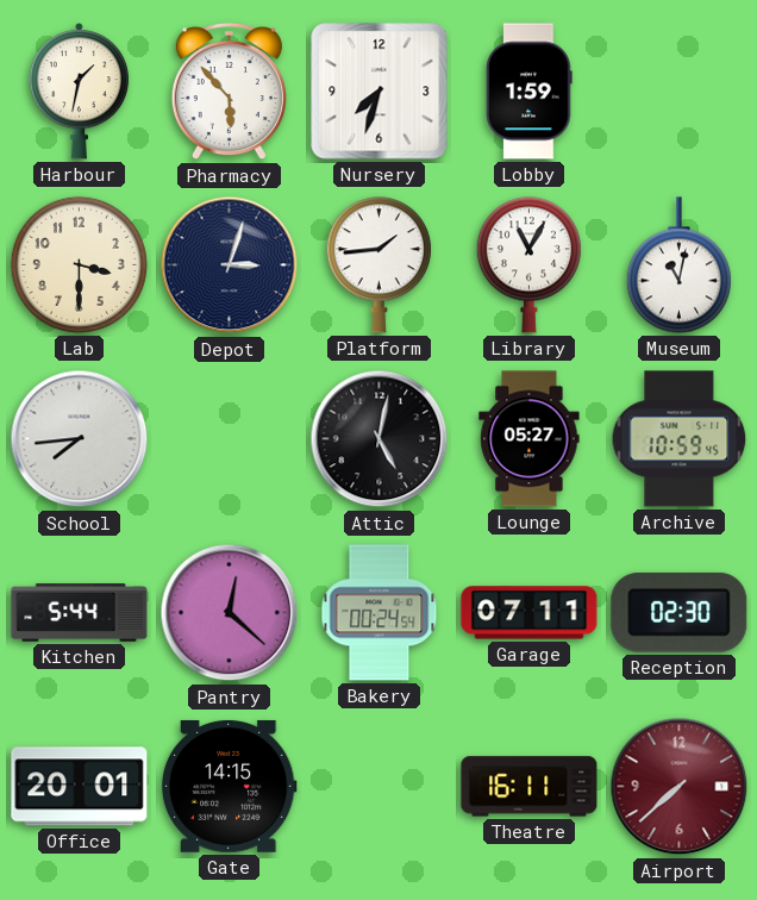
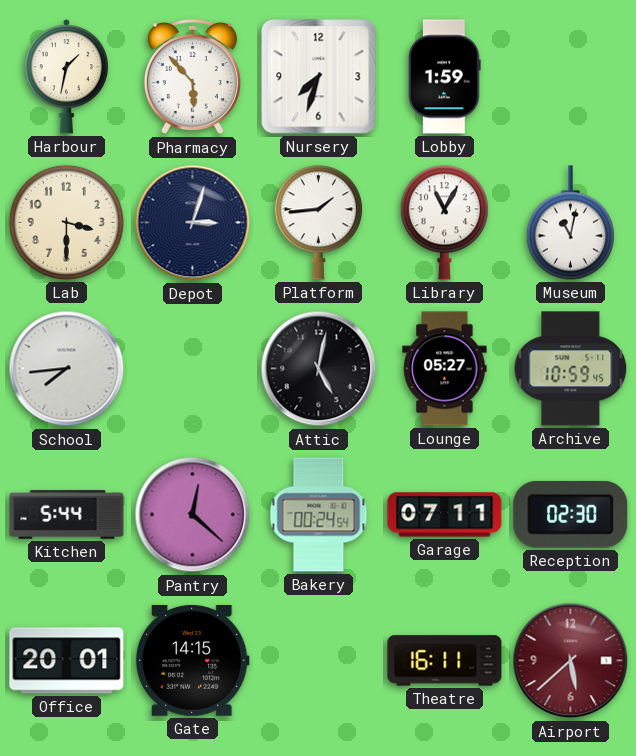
Airport: 7:38 -> 5:38 (571, 661)
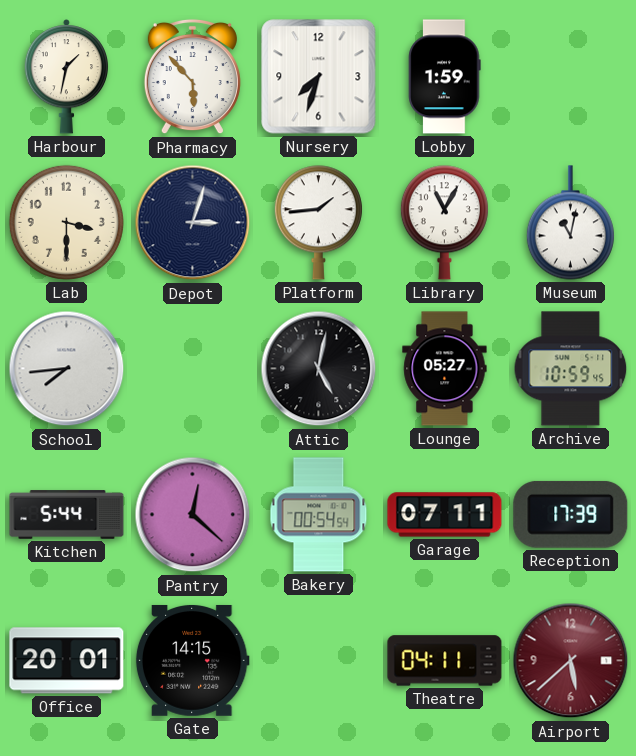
Bakery: 00:24 -> 00:54 (319, 515)
Reception: 02:30 -> 17:39 (571, 514)
Theatre: 16:11 -> 04:11 (445, 661)
